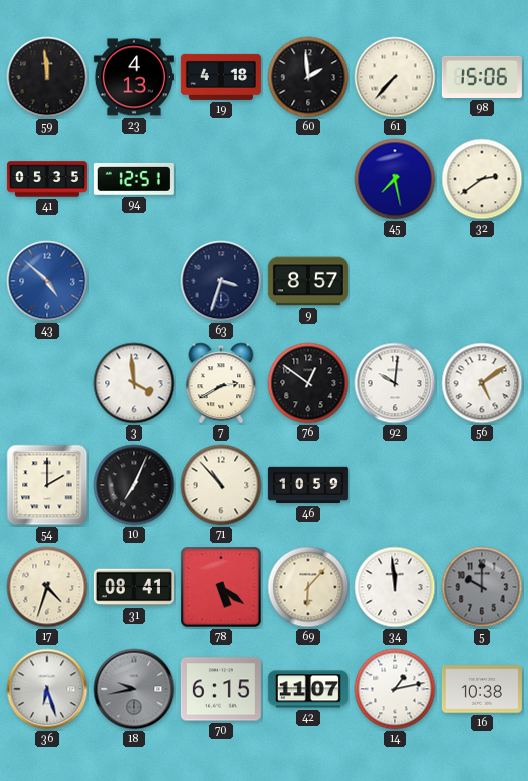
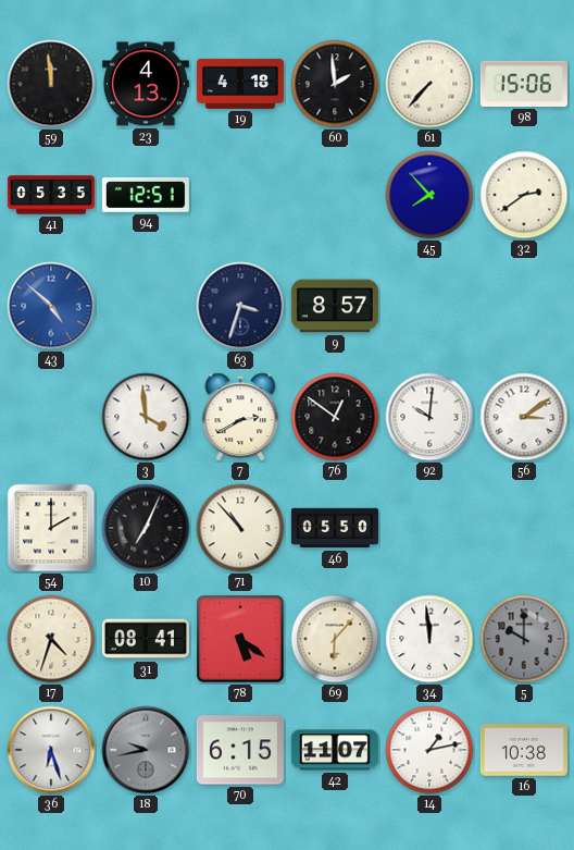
45: 7:28 -> 7:53 (429, 195)
56: 5:09 -> 3:09 (524, 417)
46: 10:59 -> 05:50 (335, 528)
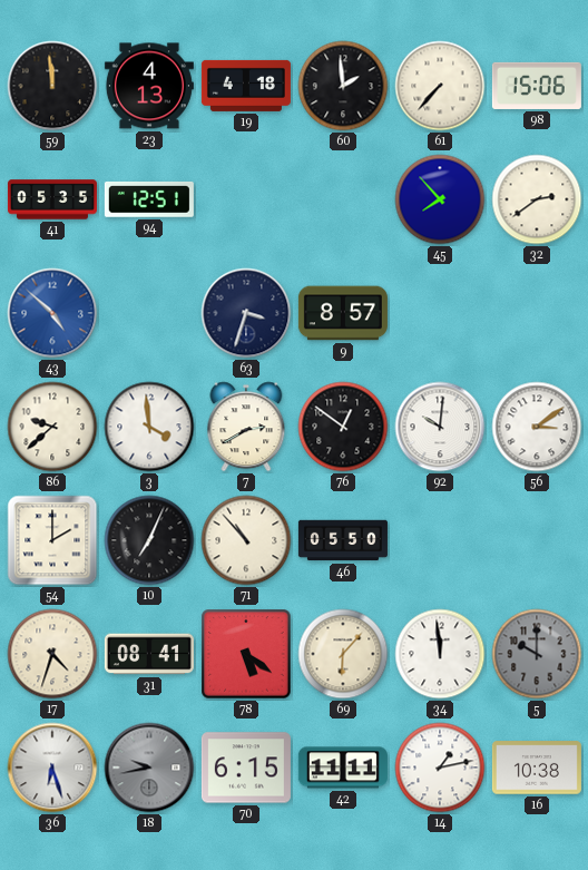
86: none -> 9:38 (52, 427)
42: 11:07 -> 11:11 (343, 768)
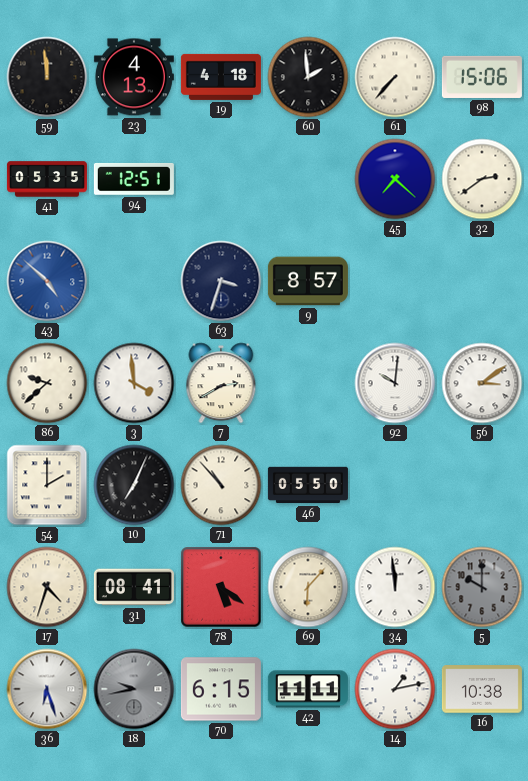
45: 7:53 -> 7:22 (395, 179)
76: 12:51 -> none (343, 427)
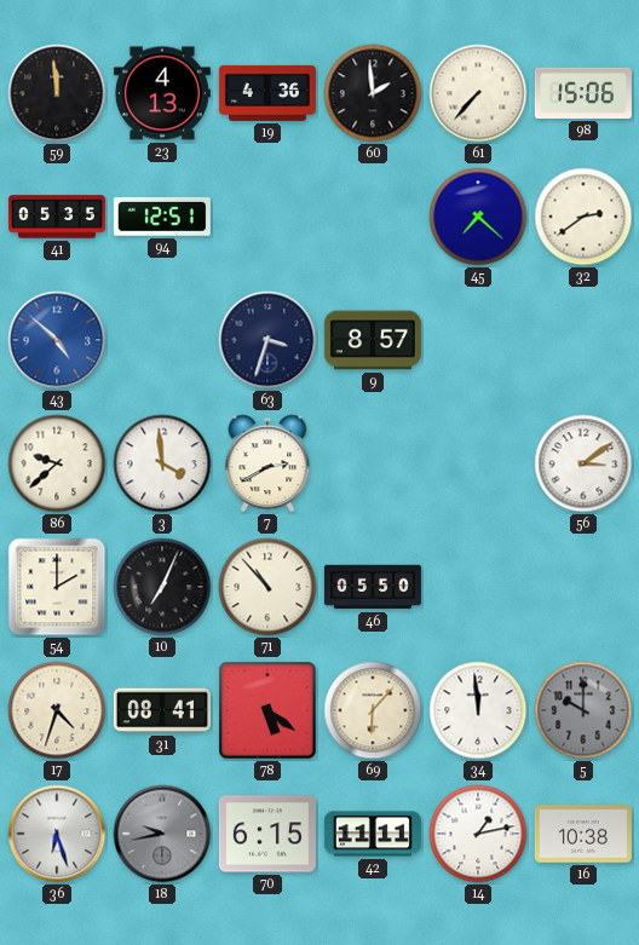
19: 4:18 -> 4:36 (267, 93)
92: 10:01 -> none (395, 383)
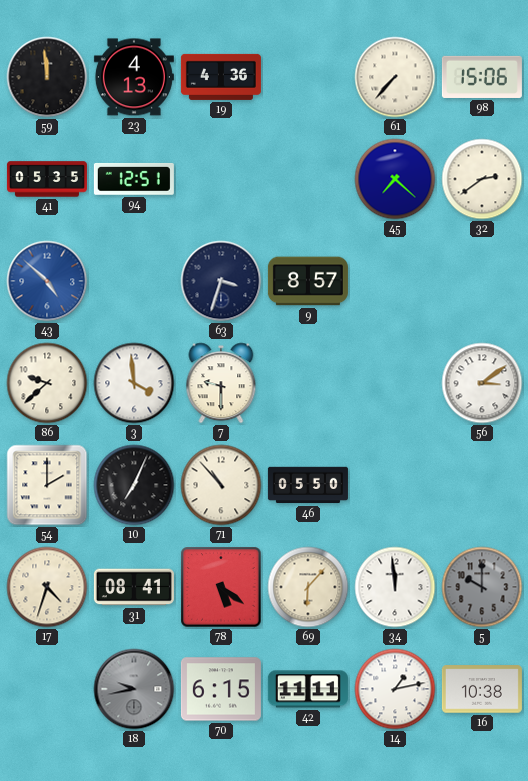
60: 1:59 -> none (373, 93)
7: 2:40 -> 9:30 (221, 383)
36: 6:27 -> none (57, 834)
